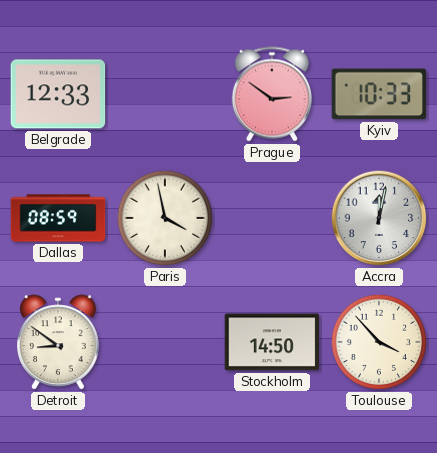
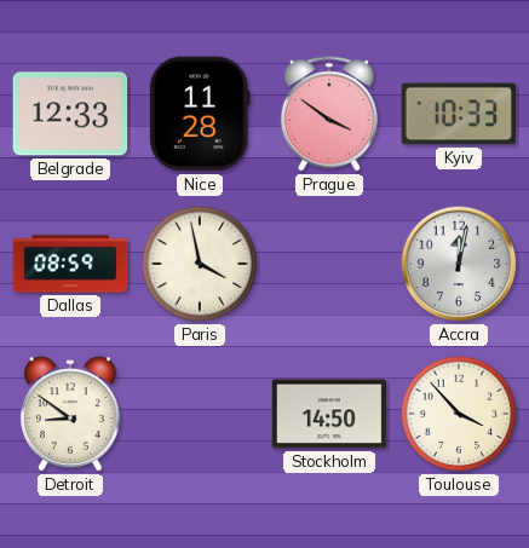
Nice: none -> 11:28 (200, 114)
Prague: 2:51 -> 3:51 (329, 114)
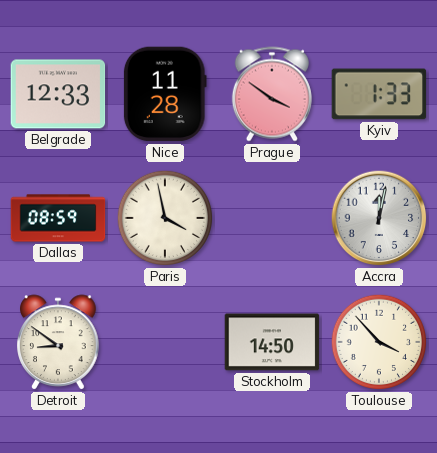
Kyiv: 10:33 -> 1:33 (379, 94)
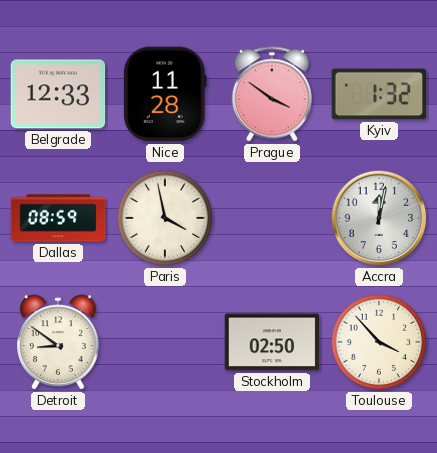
Kyiv: 1:33 -> 1:32 (379, 94)
Stockholm: 14:50 -> 02:50 (272, 342)
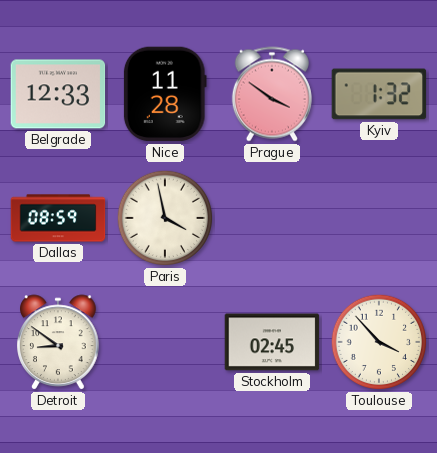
Accra: 12:02 -> none (379, 218)
Stockholm: 02:50 -> 02:45 (272, 342)
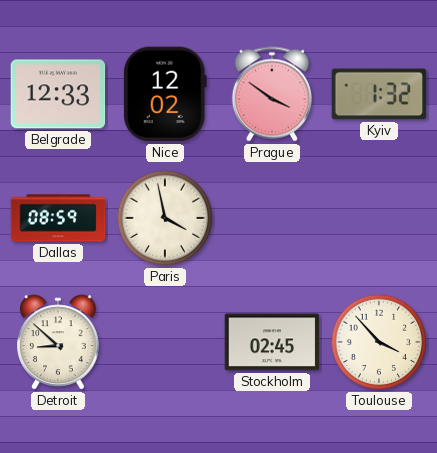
Nice: 11:28 -> 12:02 (165, 94)
Detroit: 8:51 -> 8:52 (58, 342)
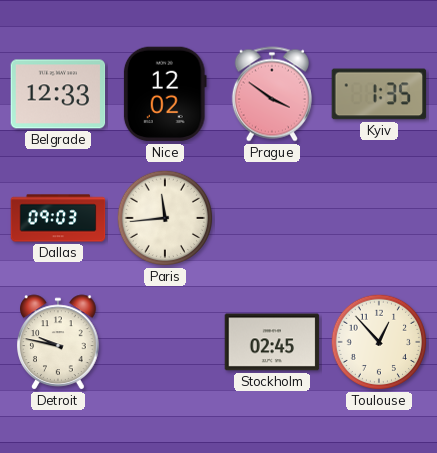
Kyiv: 1:32 -> 1:35 (379, 94)
Dallas: 08:59 -> 09:03 (58, 218)
Paris: 3:58 -> 11:44 (165, 218)
Detroit: 8:52 -> 9:47 (58, 342)
Toulouse: 3:53 -> 12:53 (379, 342)
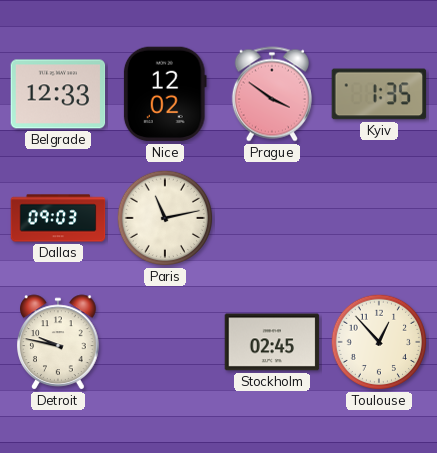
Paris: 11:44 -> 11:13 (165, 218)
